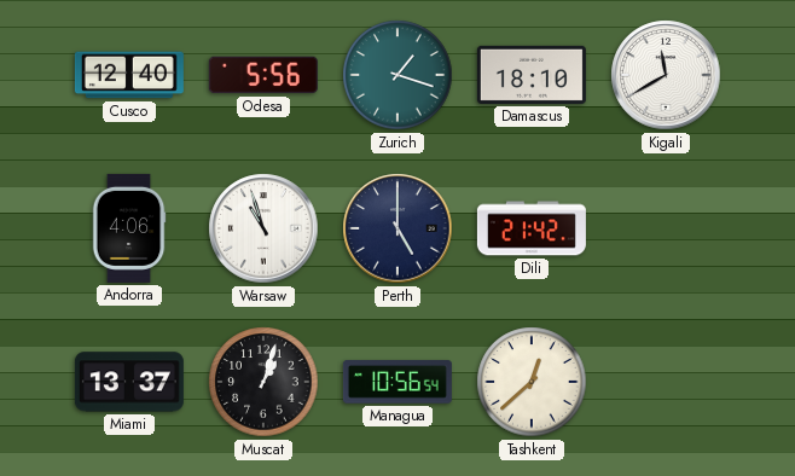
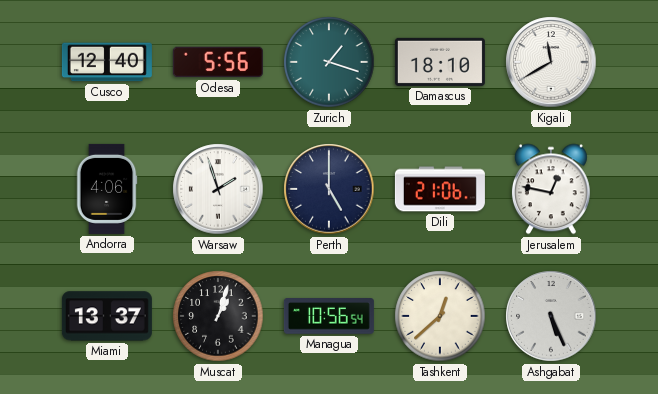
Warsaw: 10:57 -> 1:57 (218, 189)
Dili: 21:42 -> 21:06 (440, 189)
Jerusalem: none -> 12:47 (551, 189)
Ashgabat: none -> 5:26 (551, 316)
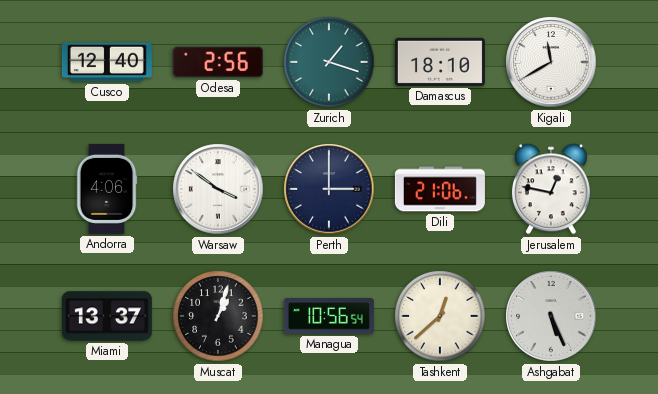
Odesa: 5:56 -> 2:56 (218, 62)
Warsaw: 1:57 -> 3:51 (218, 189)
Perth: 5:00 -> 3:00 (329, 189)
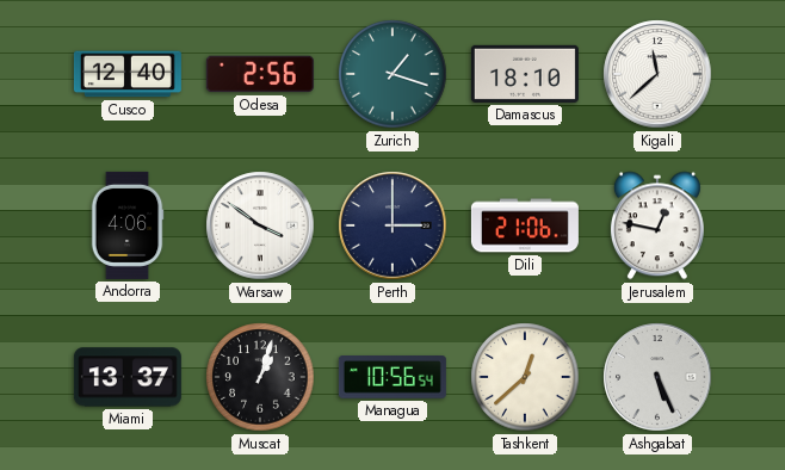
Kigali: 11:40 -> 11:38 (657, 74)
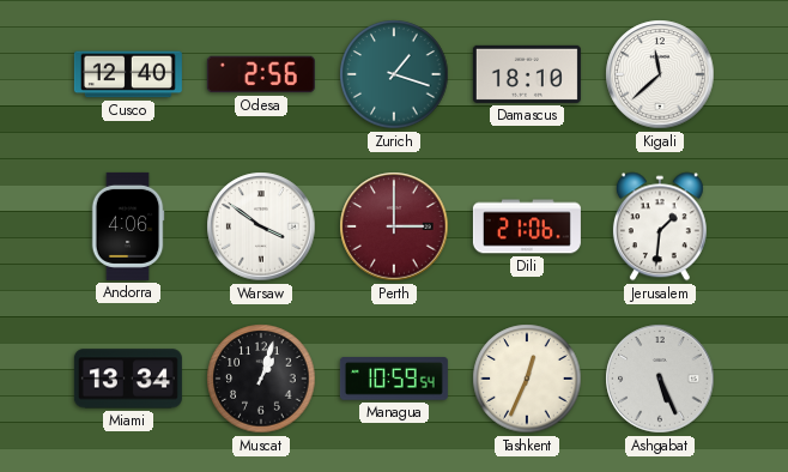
Perth dial: navy -> burgundy (394, 226)
Jerusalem: 12:47 -> 1:31 (660, 226)
Miami: 13:37 -> 13:34 (128, 379)
Managua: 10:56 -> 10:59 (394, 380)
Tashkent: 12:38 -> 12:34 (527, 379)
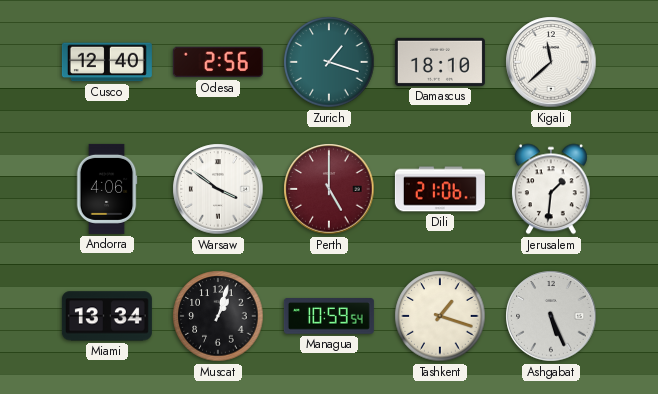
Perth: 3:00 -> 5:00 (329, 189)
Tashkent: 12:34 -> 1:18 (440, 316)
